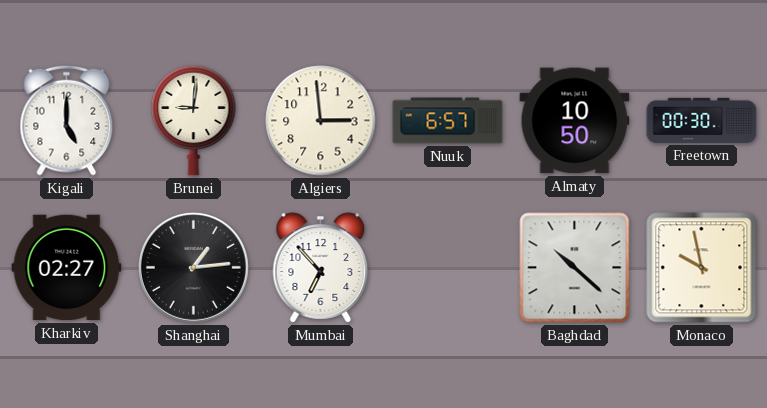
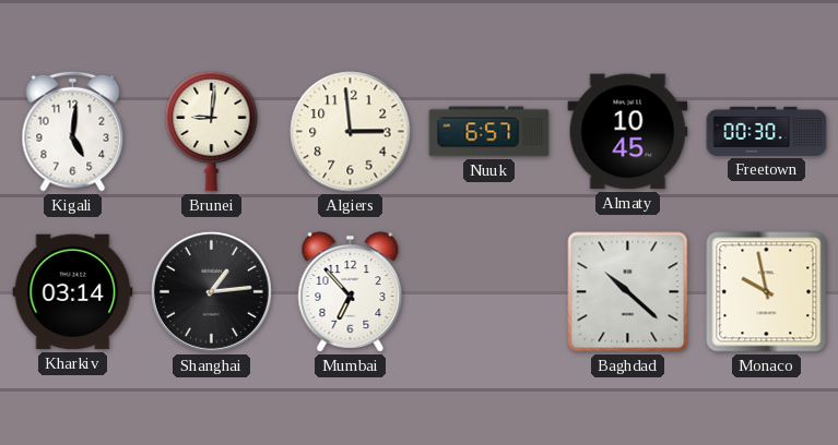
Kigali: 5:00 -> 5:01 (73, 131)
Almaty: 10:50 -> 10:45 (628, 132)
Kharkiv: 02:27 -> 03:14 (73, 292)
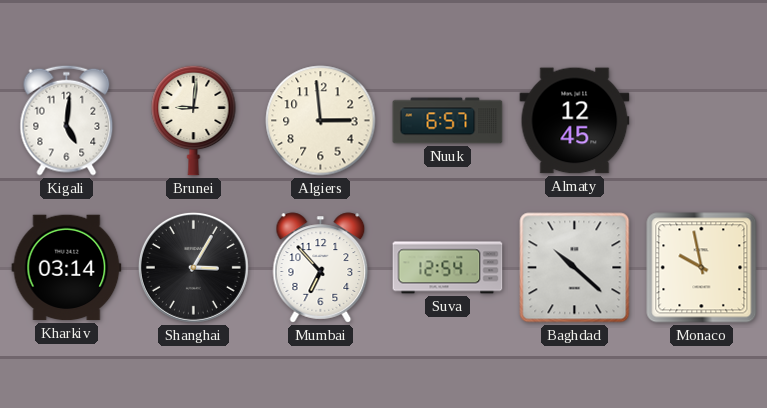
Almaty: 10:45 -> 12:45 (575, 121)
Freetown: 00:30 -> none (767, 131)
Shanghai: 1:14 -> 3:05 (193, 267)
Suva: none -> 12:54 (448, 268)
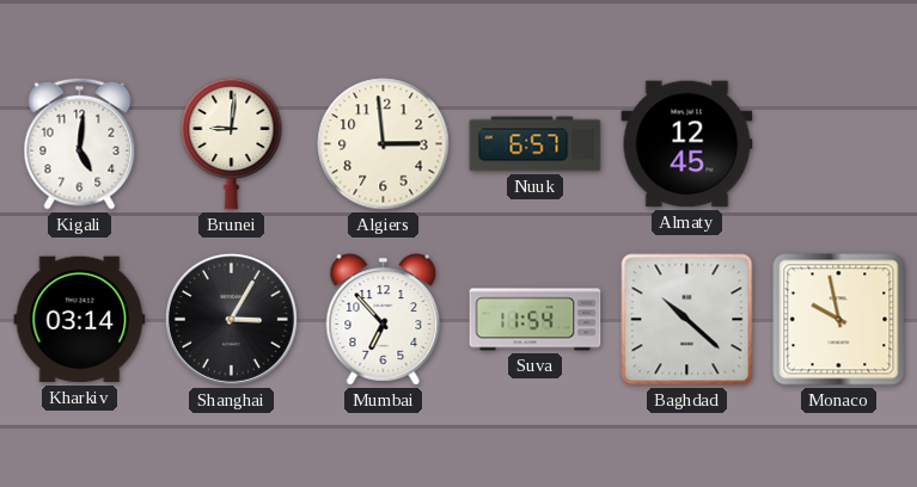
Suva: 12:54 -> 11:54 (536, 320)
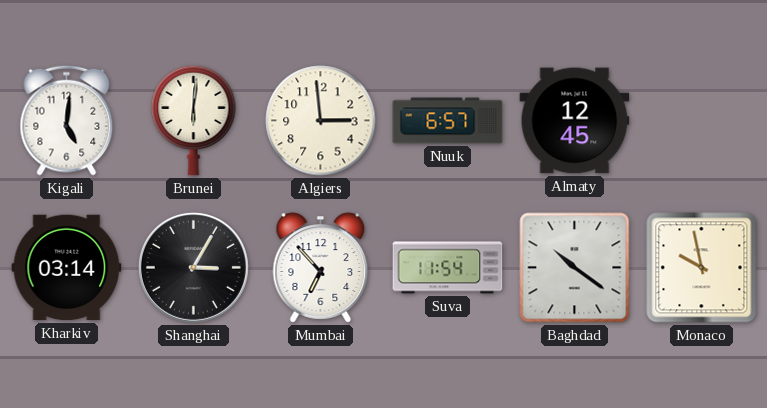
Brunei: 9:01 -> 6:01 (194, 120)
Baghdad: 10:22 -> 10:21 (575, 268)
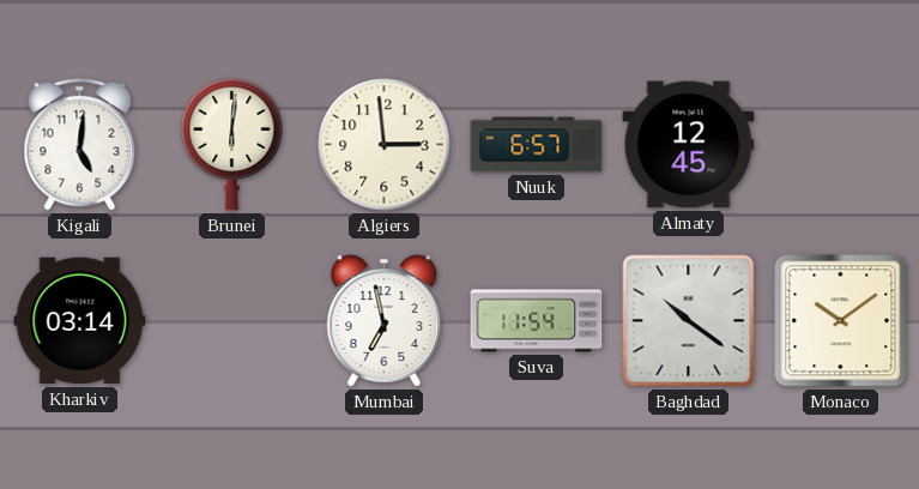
Shanghai: 3:05 -> none (193, 267)
Mumbai: 6:53 -> 6:58 (385, 321)
Monaco: 9:58 -> 10:09 (841, 321)
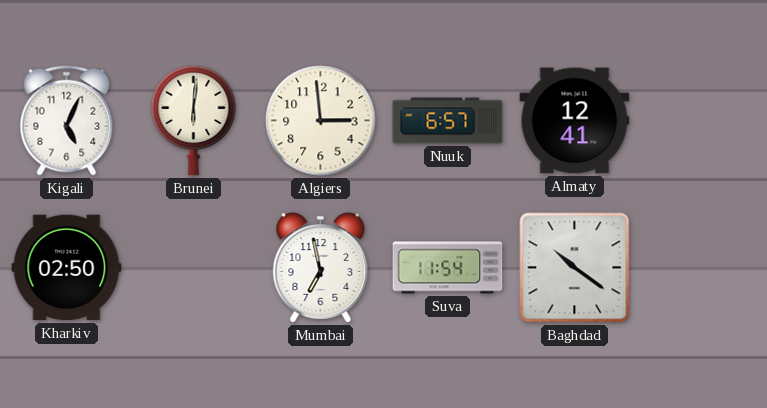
Kigali: 5:01 -> 5:04 (67, 120)
Almaty: 12:45 -> 12:41 (575, 121)
Kharkiv: 03:14 -> 02:50 (67, 268)
Monaco: 10:09 -> none (841, 321)
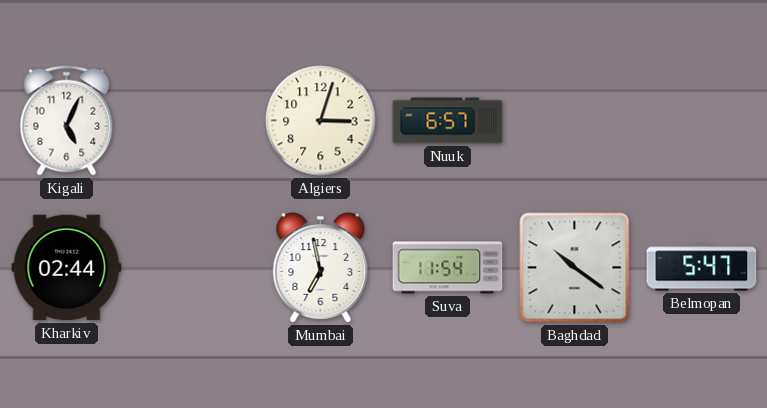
Brunei: 6:01 -> none (194, 120)
Algiers: 2:59 -> 3:03 (321, 121)
Almaty: 12:41 -> none (575, 121)
Kharkiv: 02:50 -> 02:44 (67, 268)
Belmopan: none -> 5:47 (702, 268)
